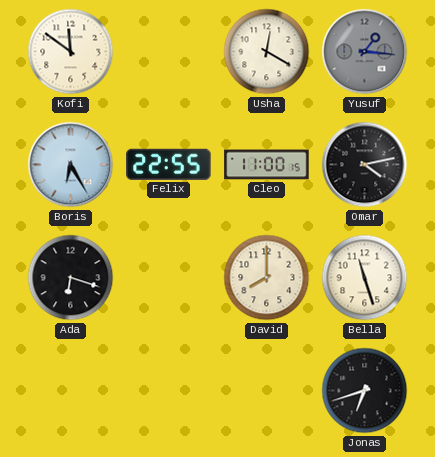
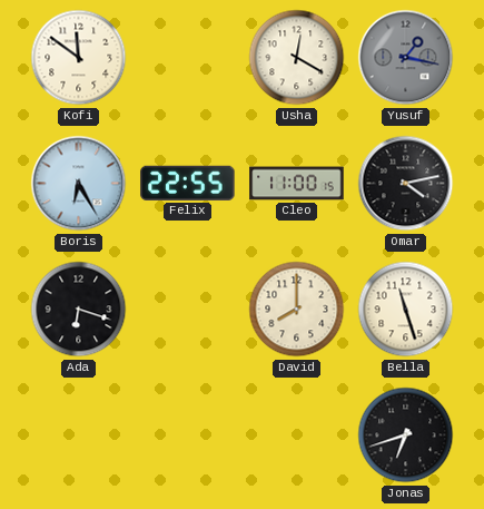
Yusuf: 1:16 -> 1:17 (406, 58)
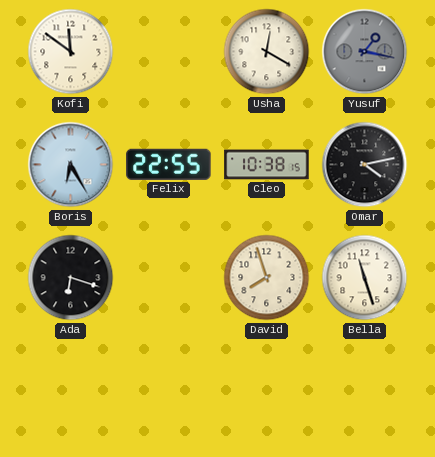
Cleo: 11:00 -> 10:38 (267, 165)
David: 8:00 -> 7:57 (267, 278)
Jonas: 6:42 -> none (406, 435)
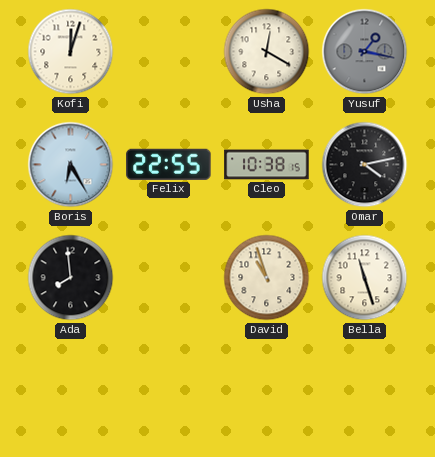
Kofi: 11:51 -> 12:03 (71, 52)
Ada: 6:18 -> 7:59 (71, 278)
David: 7:57 -> 10:57 (267, 278)
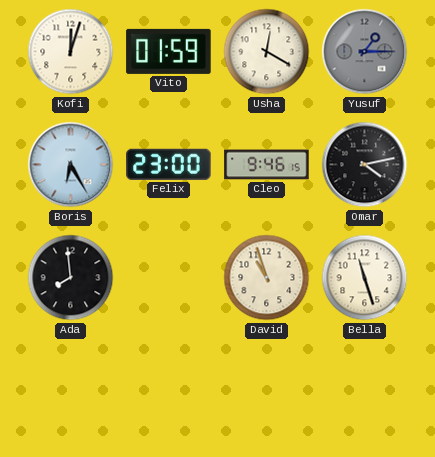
Vito: none -> 01:59 (169, 51)
Yusuf: 1:17 -> 1:15 (365, 52)
Felix: 22:55 -> 23:00 (169, 164)
Cleo: 10:38 -> 9:46 (267, 165)
